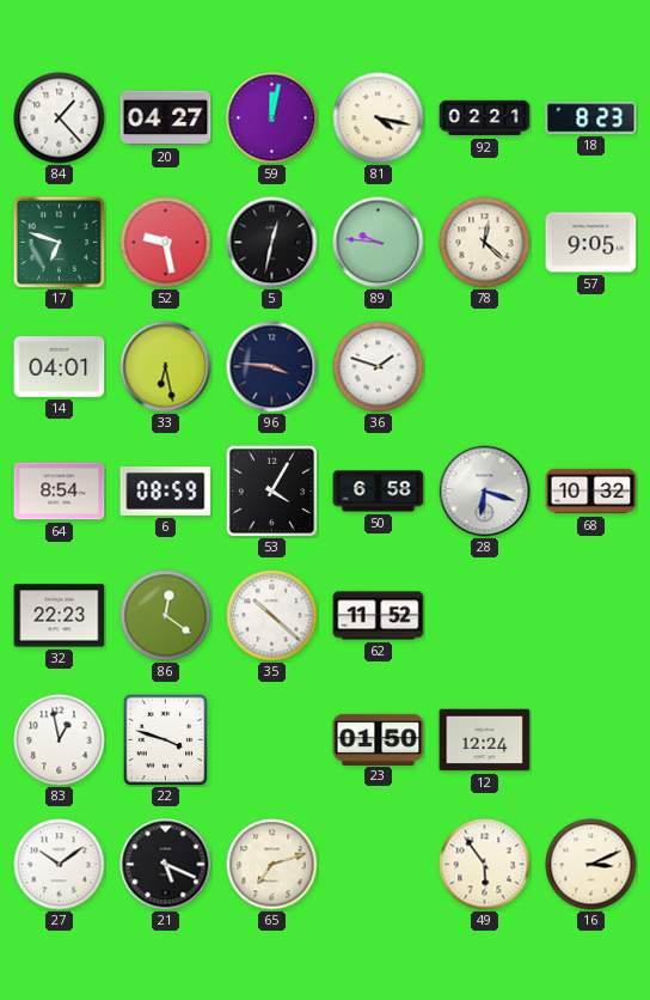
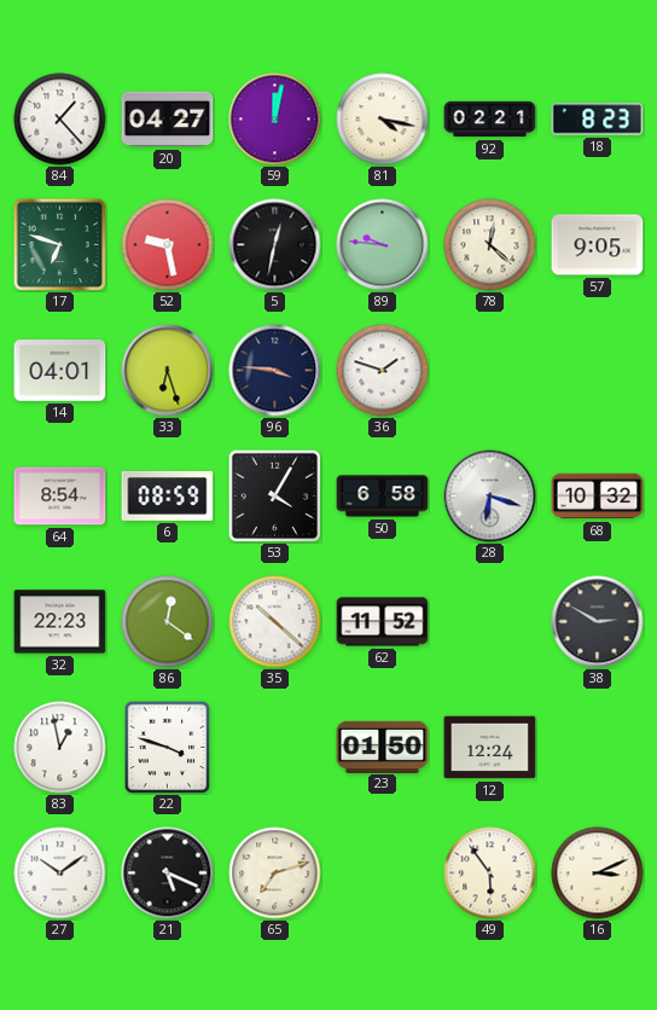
33: 6:28 -> 6:27 (168, 371)
38: none -> 2:50 (598, 622)
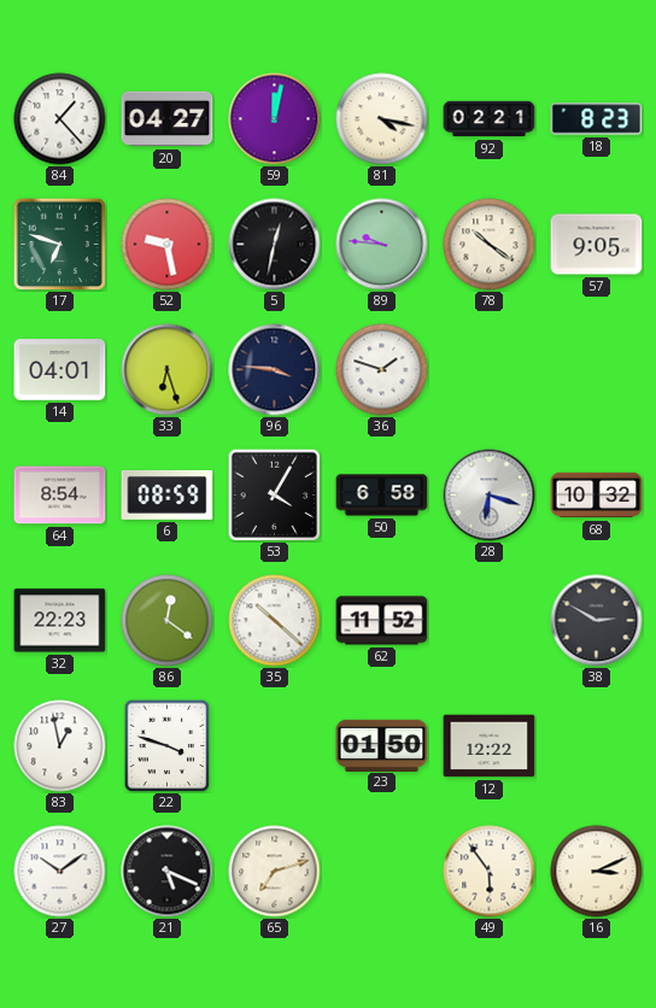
78: 12:22 -> 10:21 (490, 245)
12: 12:24 -> 12:22 (490, 746)
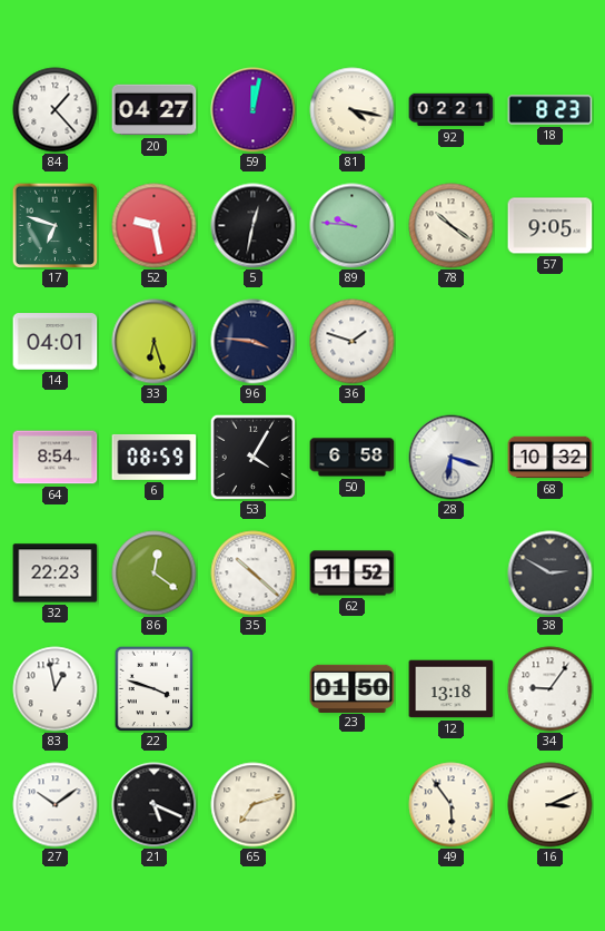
12: 12:22 -> 13:18 (452, 689)
34: none -> 9:06 (551, 689)
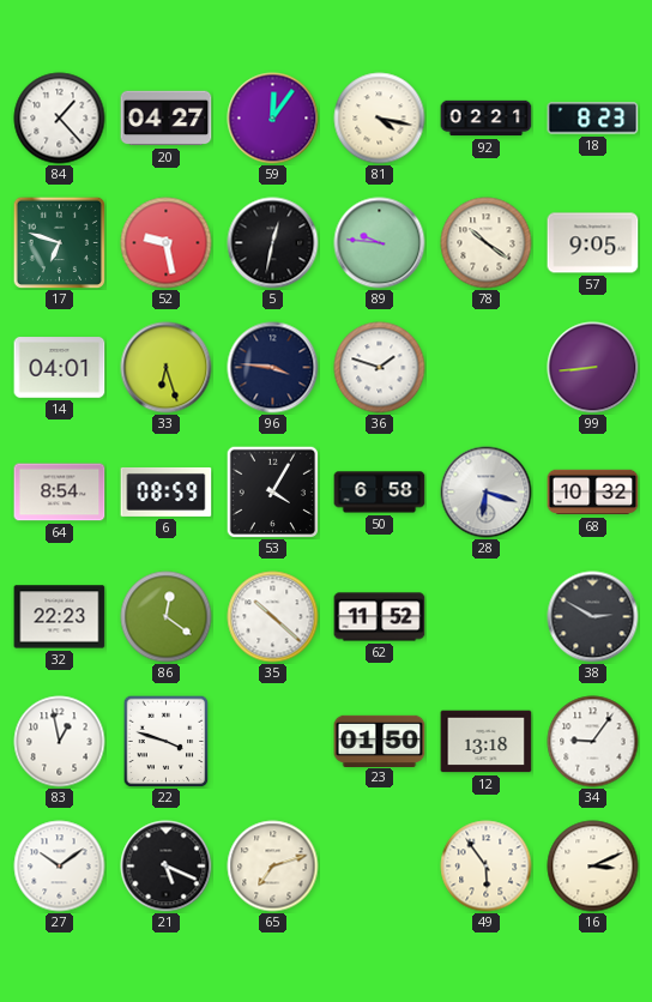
59: 12:02 -> 12:06 (273, 119)
99: none -> 8:44 (593, 368)
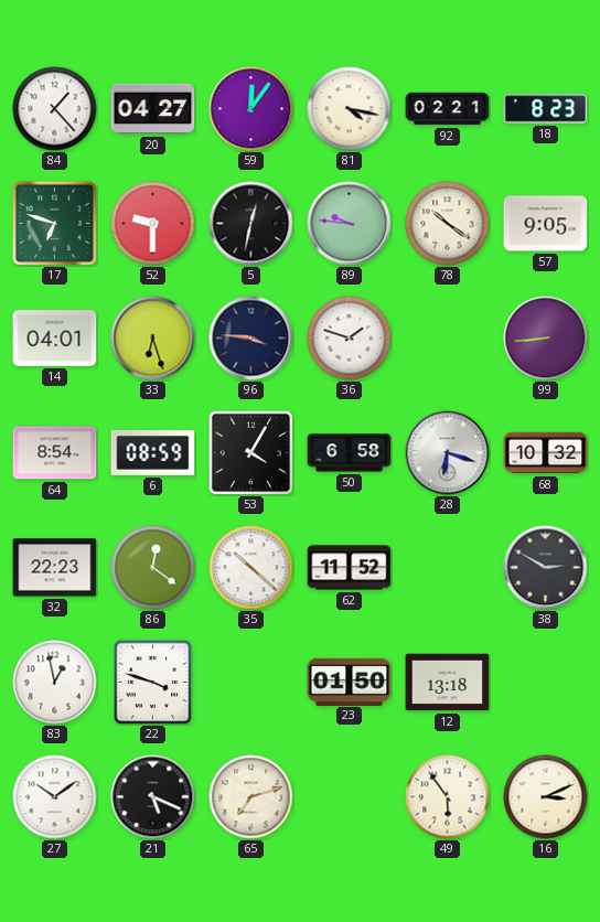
52: 9:28 -> 9:30 (153, 224)
34: 9:06 -> none (593, 742)
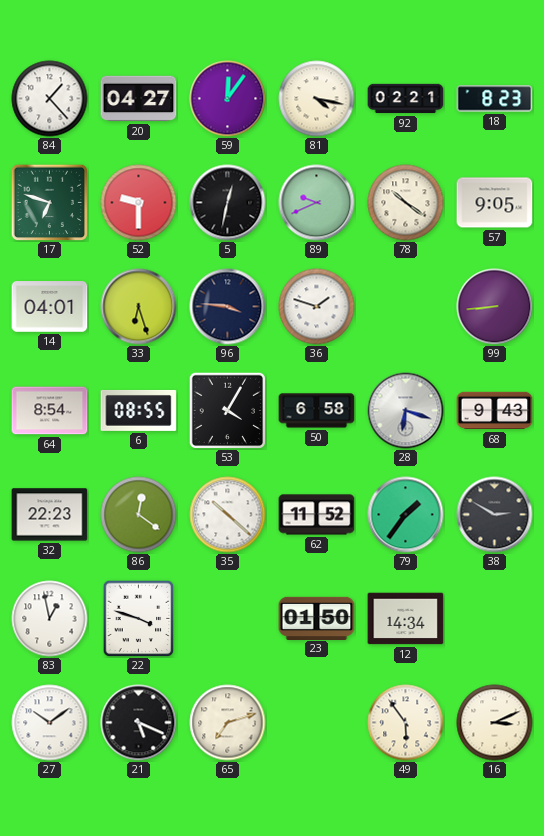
89: 9:46 -> 9:41 (317, 203)
6: 08:59 -> 08:55 (139, 410)
68: 10:32 -> 9:43 (495, 411)
79: none -> 1:36 (406, 515)
12: 13:18 -> 14:34 (406, 619)
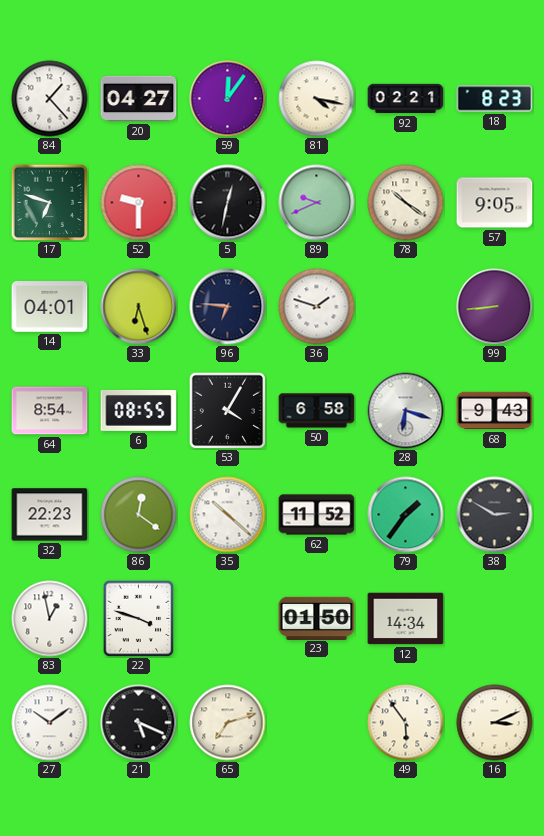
96: 3:46 -> 6:46 (228, 307)
